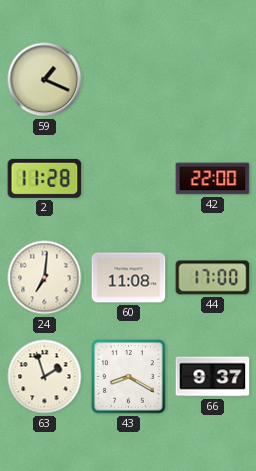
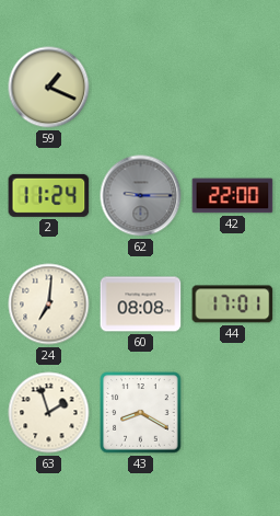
2: 11:28 -> 11:24 (49, 195)
62: none -> 9:15 (141, 196)
60: 11:08 -> 08:08 (141, 305)
44: 17:00 -> 17:01 (233, 305)
66: 9:37 -> none (213, 377)
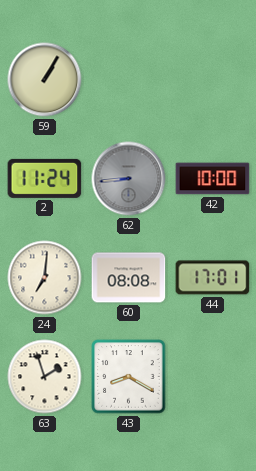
59: 1:19 -> 1:05 (45, 80)
62: 9:15 -> 8:44 (129, 179)
42: 22:00 -> 10:00 (213, 179)
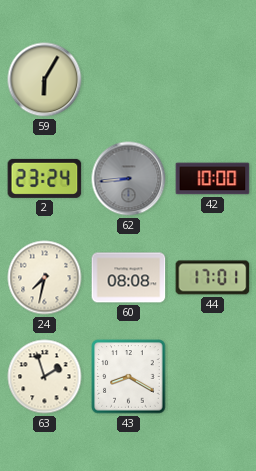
59: 1:05 -> 6:05 (45, 80)
2: 11:24 -> 23:24 (45, 178)
24: 7:01 -> 7:32 (45, 278)
